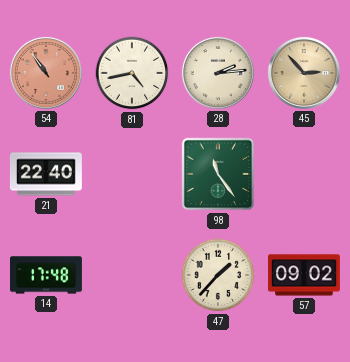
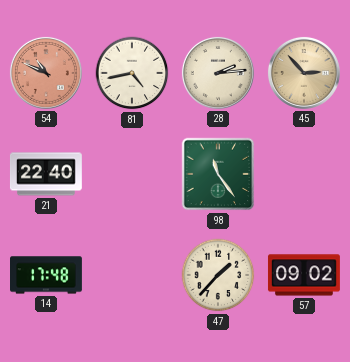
54: 10:54 -> 10:49 (46, 73)
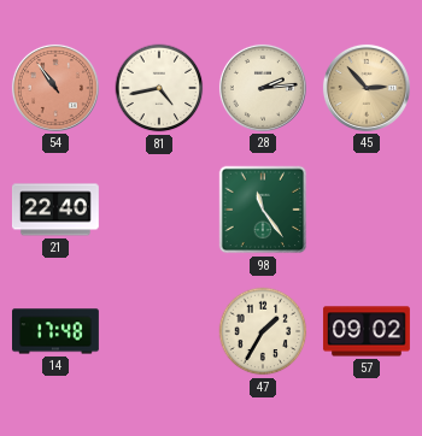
54: 10:49 -> 10:54 (55, 88)
47: 1:37 -> 1:35 (263, 331)
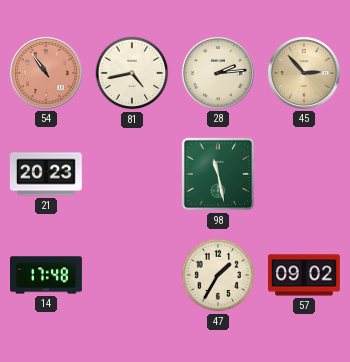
21: 22:40 -> 20:23 (46, 174)
98: 11:24 -> 11:28 (218, 174)
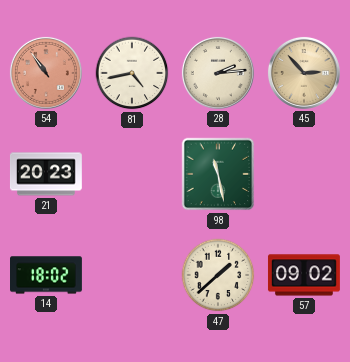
14: 17:48 -> 18:02 (47, 275)
47: 1:35 -> 1:38 (218, 275)
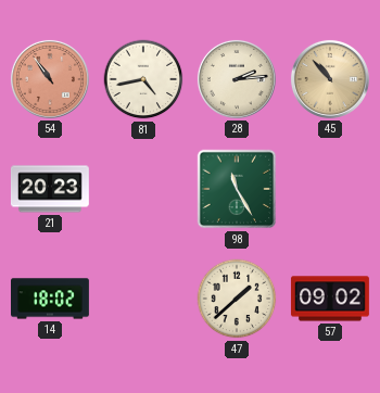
45: 2:53 -> 10:53 (330, 79)
98: 11:28 -> 11:25 (237, 189)
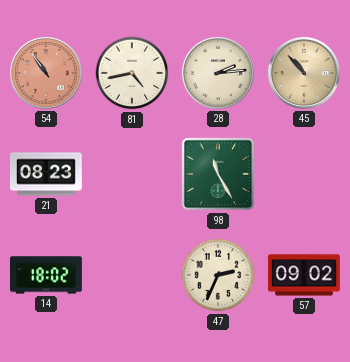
21: 20:23 -> 08:23 (46, 174)
47: 1:38 -> 2:34 (218, 275)
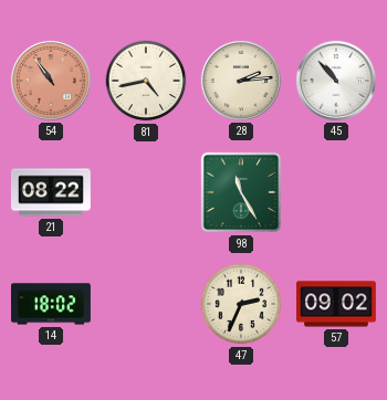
45 dial: champagne -> white (336, 81)
21: 08:23 -> 08:22 (51, 192)
